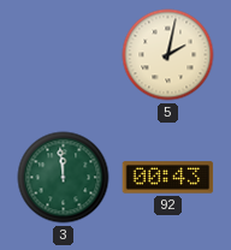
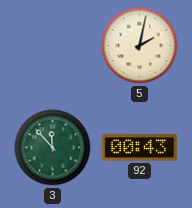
3: 11:59 -> 11:53 (53, 148)
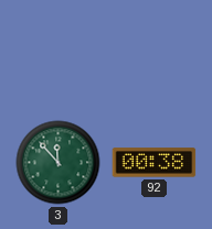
5: 2:02 -> none (140, 46)
92: 00:43 -> 00:38 (155, 163)
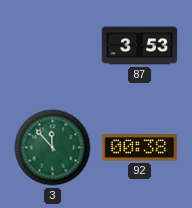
87: none -> 3:53 (140, 46)
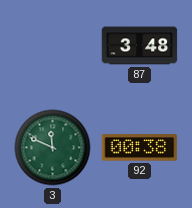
87: 3:53 -> 3:48 (140, 46)
3: 11:53 -> 11:49 (53, 148)
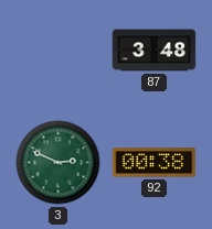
3: 11:49 -> 2:49 (59, 163)
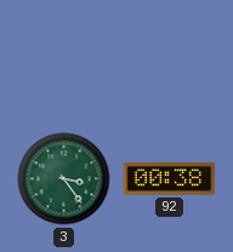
87: 3:48 -> none (155, 51)
3: 2:49 -> 3:24 (64, 179)
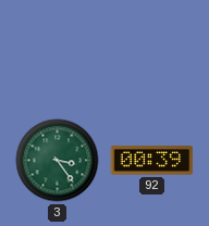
92: 00:38 -> 00:39 (152, 161)
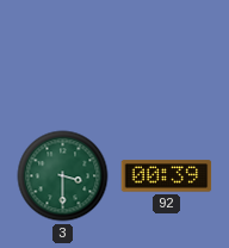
3: 3:24 -> 3:30 (63, 176)
